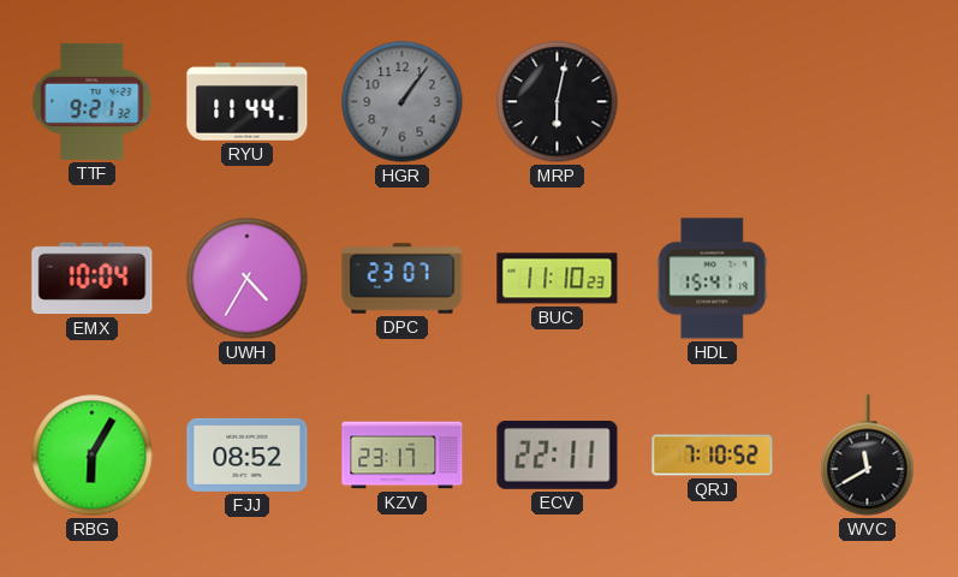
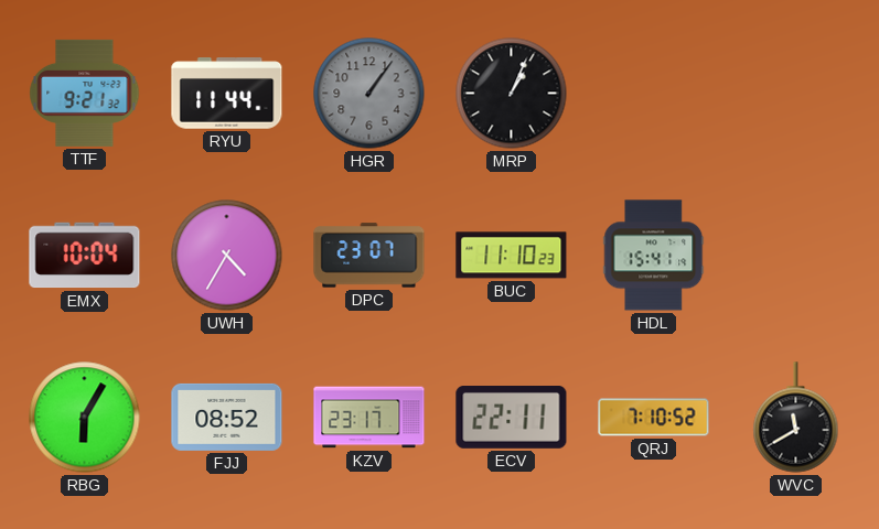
MRP: 6:02 -> 1:04 (512, 94)
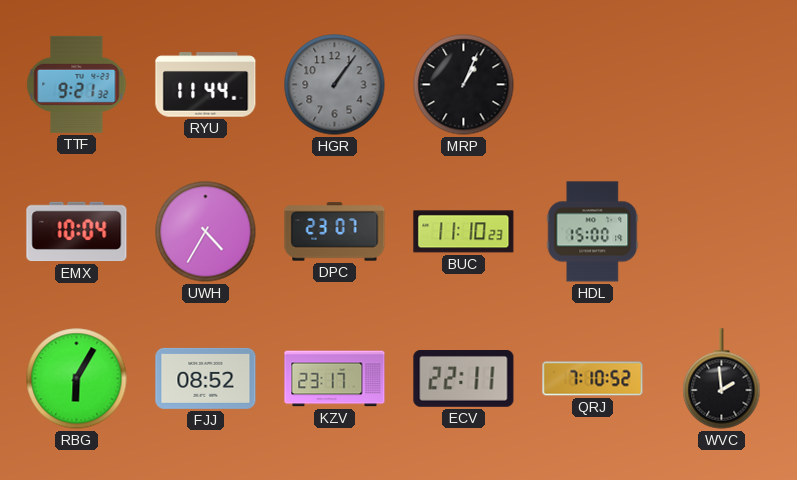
HDL: 15:41 -> 15:00 (593, 232)
WVC: 11:40 -> 1:59 (722, 379)
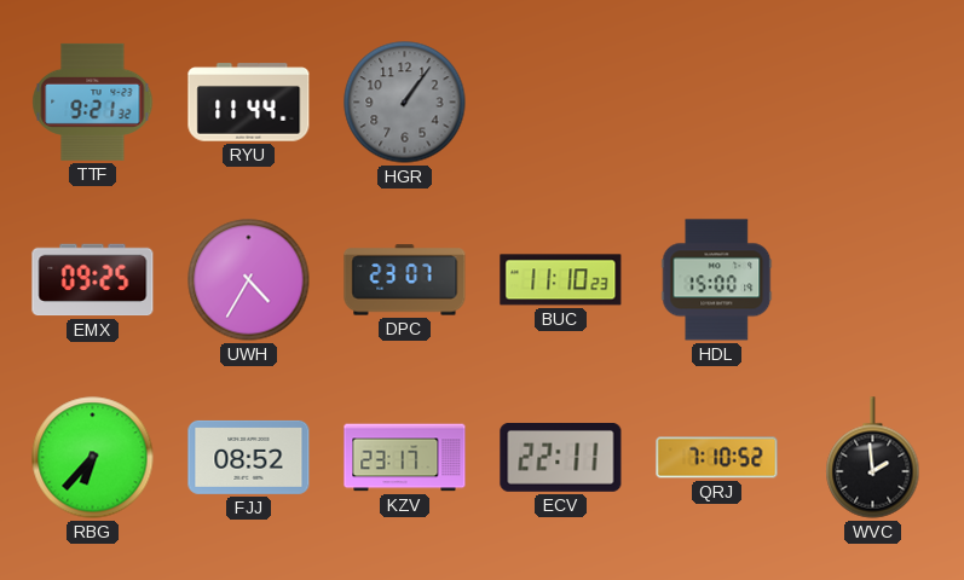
MRP: 1:04 -> none (464, 85)
EMX: 10:04 -> 09:25 (93, 280)
RBG: 6:05 -> 6:37 (93, 458)
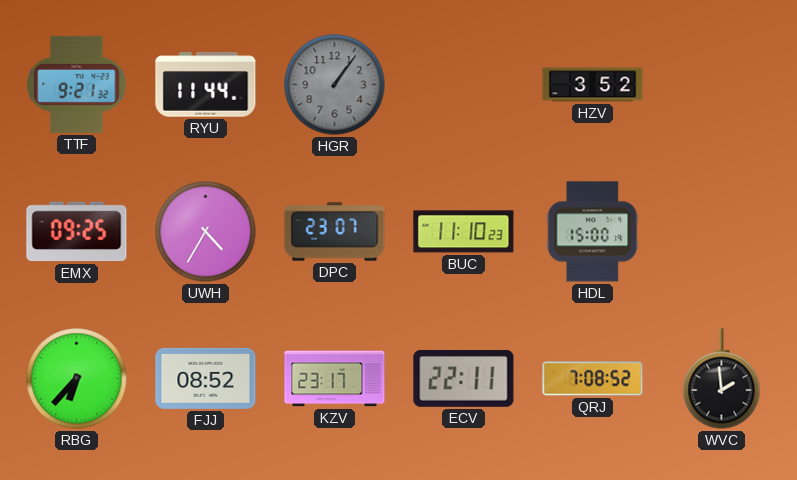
HZV: none -> 3:52 (593, 85)
QRJ: 7:10 -> 7:08 (593, 379)
